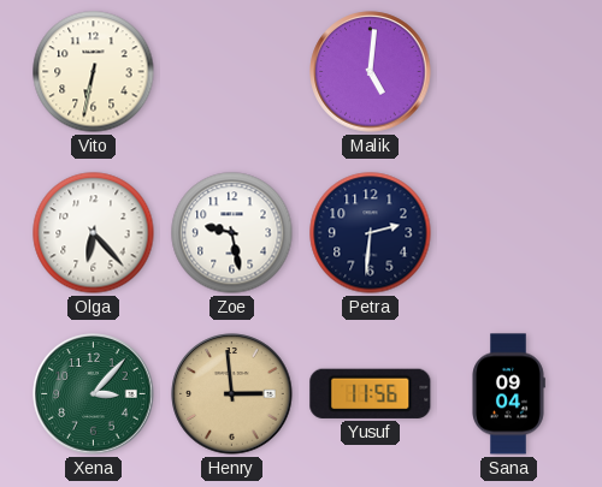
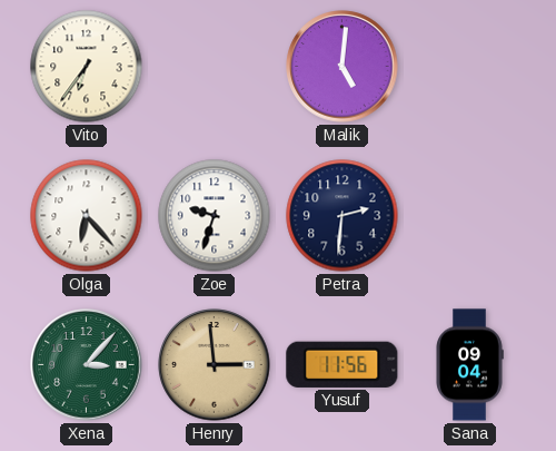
Vito: 6:32 -> 6:36 (87, 67)
Zoe: 9:28 -> 9:33 (215, 216)
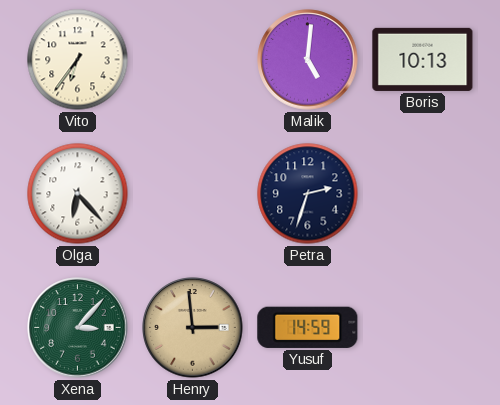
Boris: none -> 10:13 (423, 59)
Zoe: 9:33 -> none (215, 216)
Petra: 2:31 -> 2:33 (308, 194)
Yusuf: 11:56 -> 14:59 (308, 327)
Sana: 09:04 -> none (469, 365)
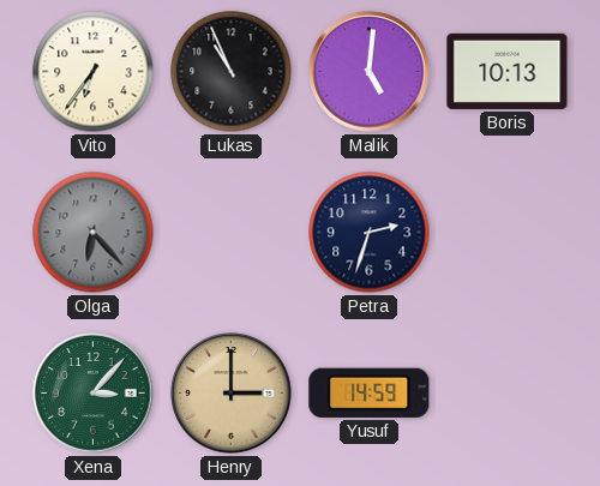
Lukas: none -> 10:56 (232, 72)
Olga dial: white -> grey (94, 233)
Henry: 2:59 -> 3:00 (232, 394)
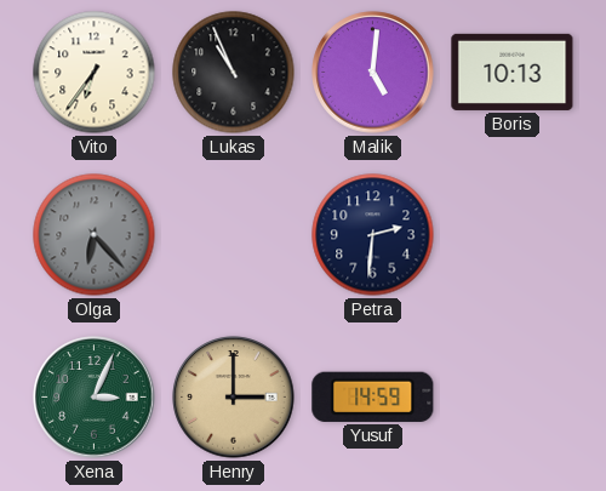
Petra: 2:33 -> 2:31 (373, 235)
Xena: 3:07 -> 3:04 (95, 398)
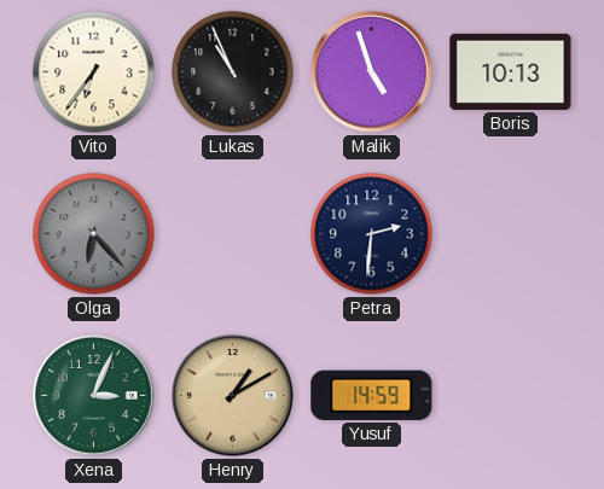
Malik: 5:01 -> 4:57 (372, 72)
Henry: 3:00 -> 1:10 (233, 396)
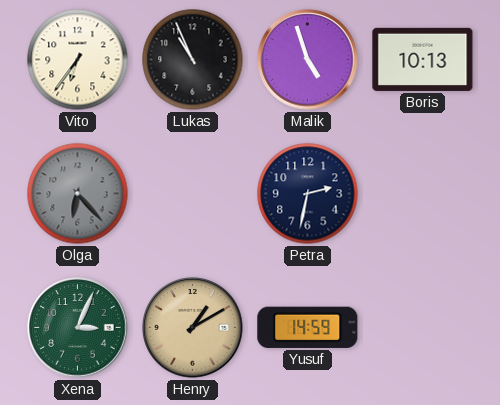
Petra: 2:31 -> 2:32 (308, 194)
